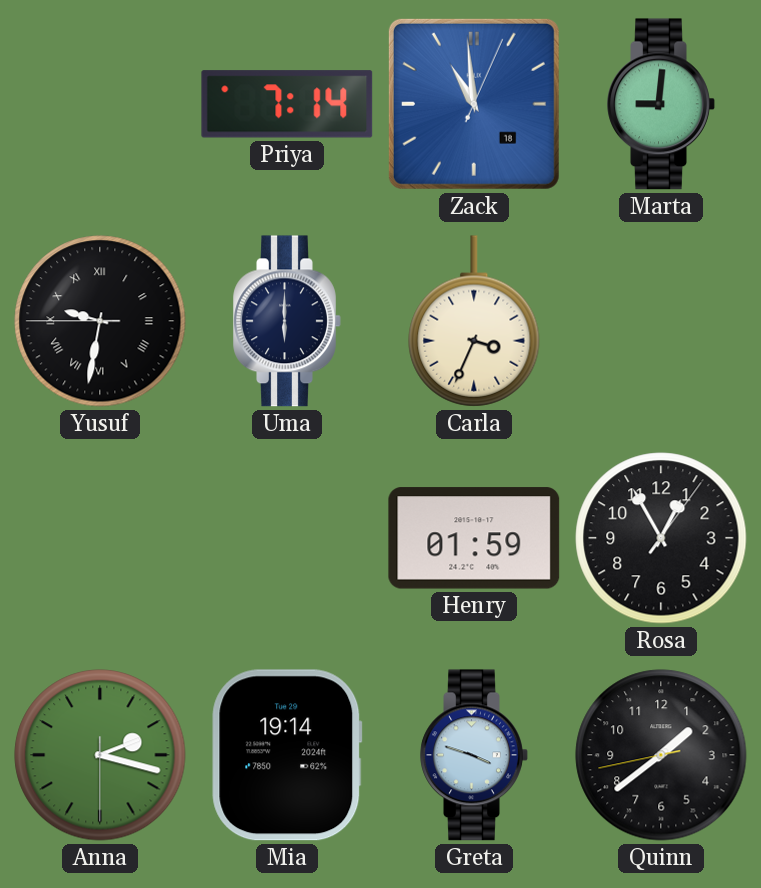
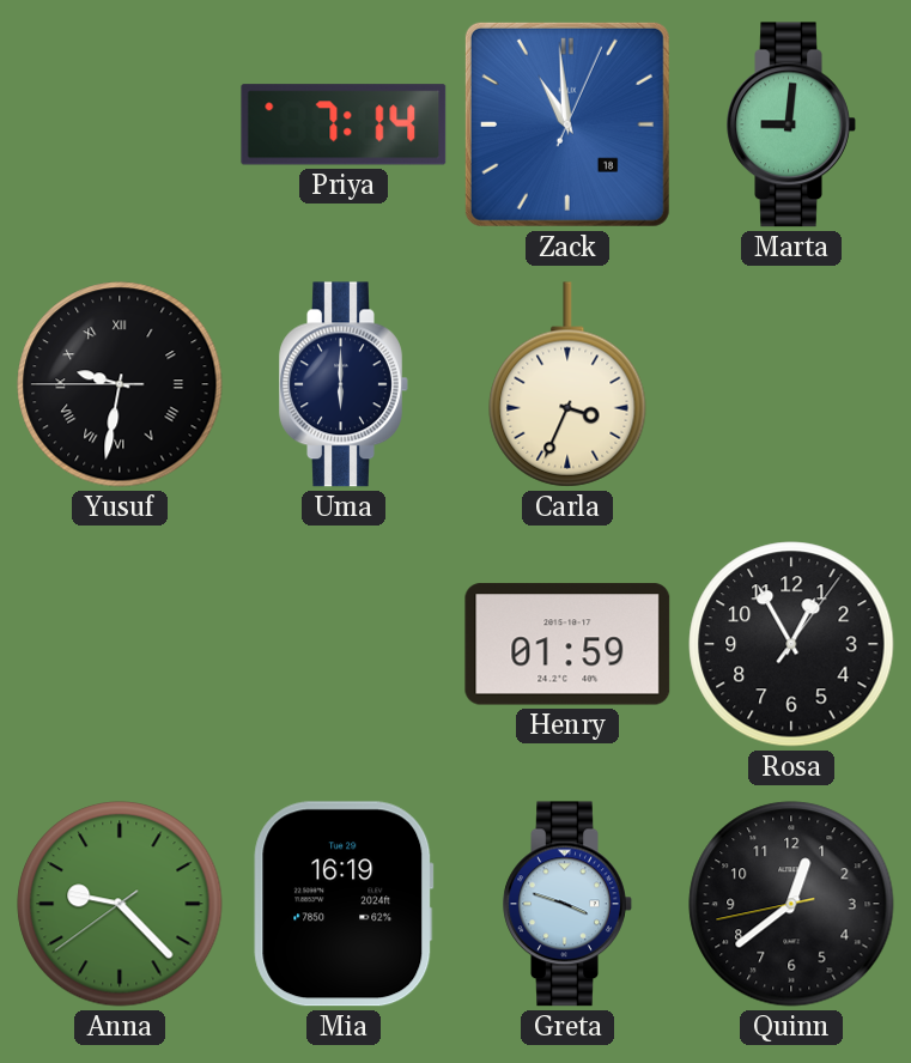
Anna: 2:17 -> 9:22 (120, 904)
Mia: 19:14 -> 16:19 (344, 904)
Quinn: 1:38 -> 12:38 (791, 904)
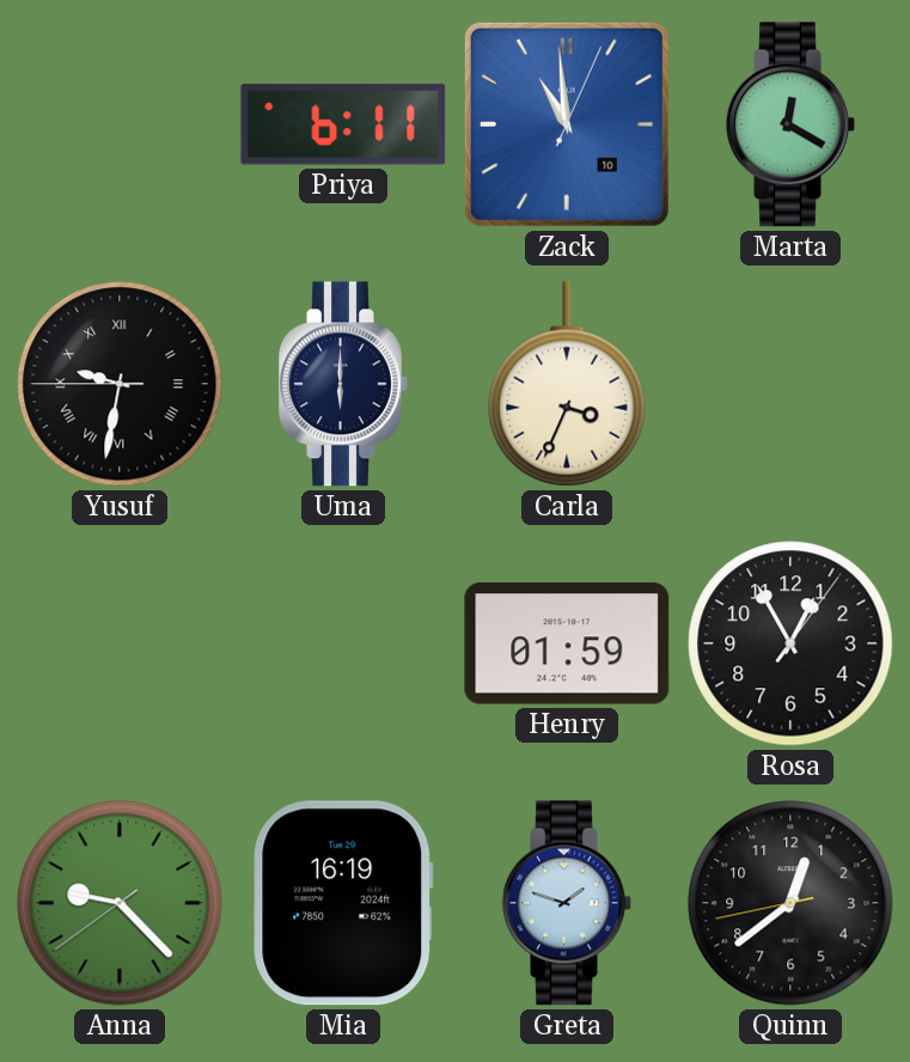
Priya: 7:14 -> 6:11 (343, 124)
Zack date: 18 -> 10 (567, 124)
Marta: 9:01 -> 12:20 (790, 124)
Greta: 3:48 -> 1:48 (567, 903)
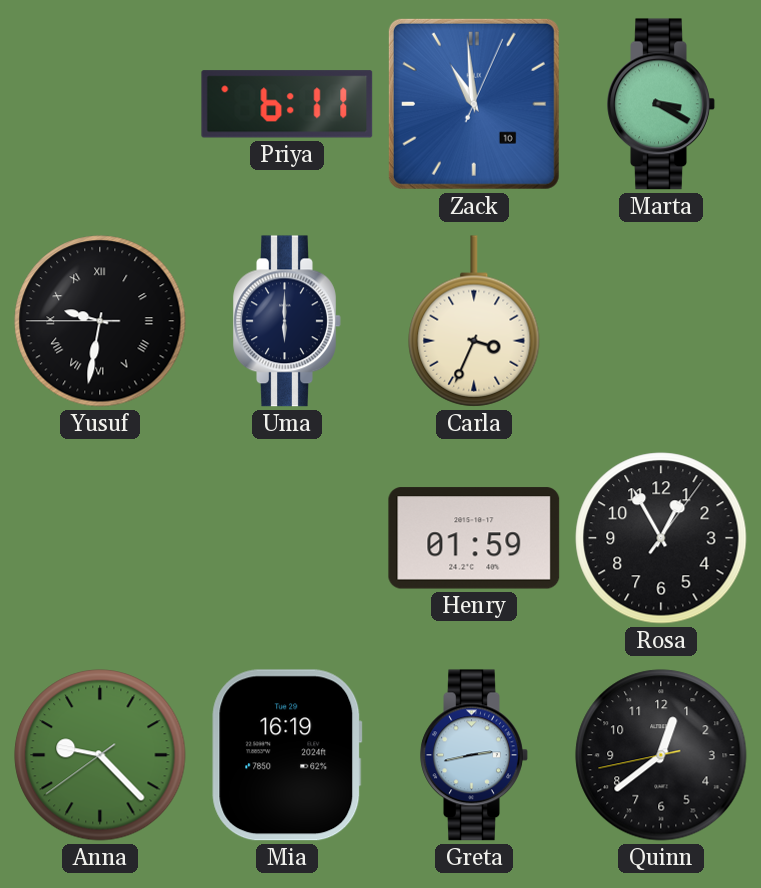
Marta: 12:20 -> 3:20 (661, 104)
Greta: 1:48 -> 2:43 (474, 755)
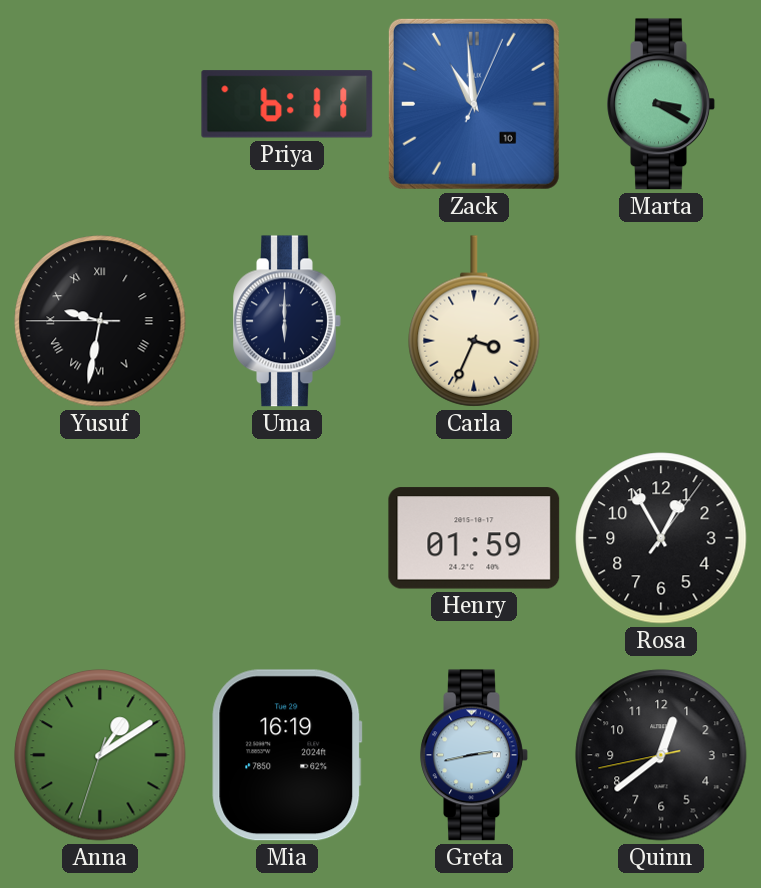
Anna: 9:22 -> 1:09 (100, 755)
